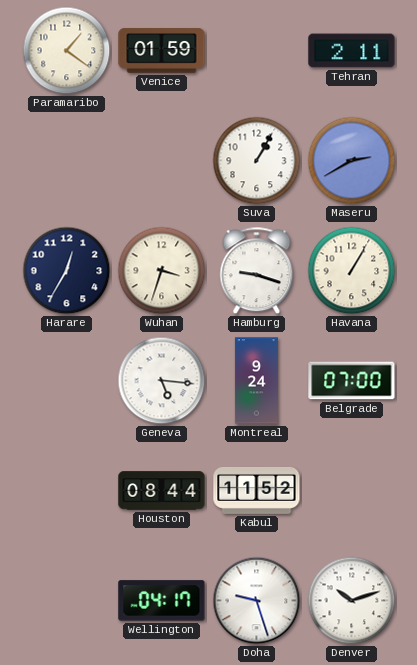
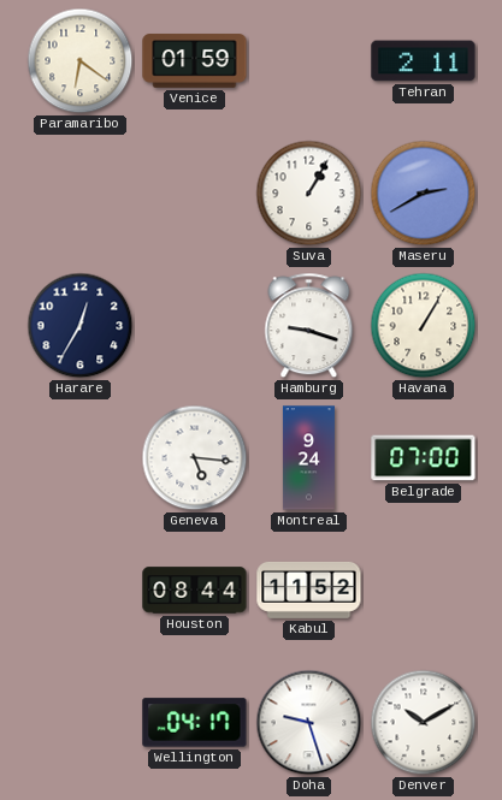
Paramaribo: 1:21 -> 6:21 (81, 61)
Wuhan: 3:33 -> none (162, 271)
Denver: 10:12 -> 10:10 (424, 723)
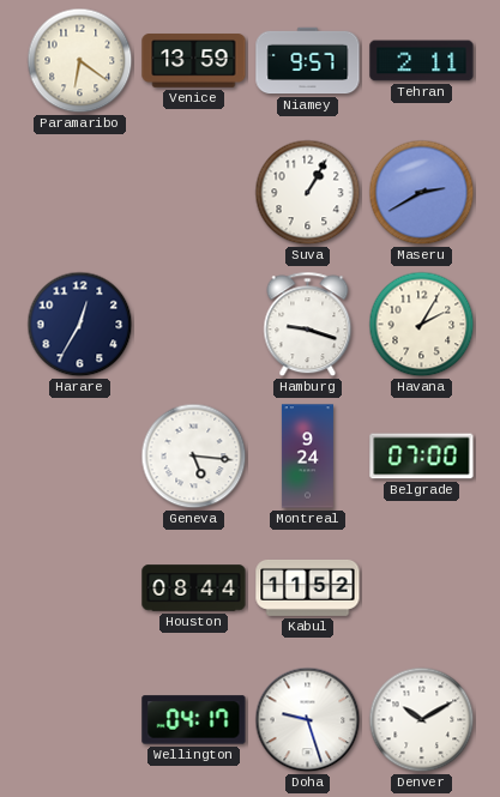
Venice: 01:59 -> 13:59 (194, 61)
Niamey: none -> 9:57 (308, 61)
Havana: 1:05 -> 2:05 (422, 325)
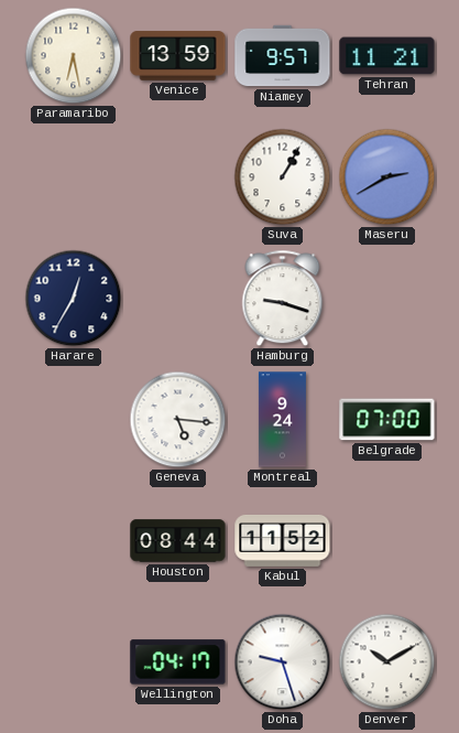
Paramaribo: 6:21 -> 6:28 (74, 56)
Tehran: 2:11 -> 11:21 (387, 56)
Havana: 2:05 -> none (422, 325)
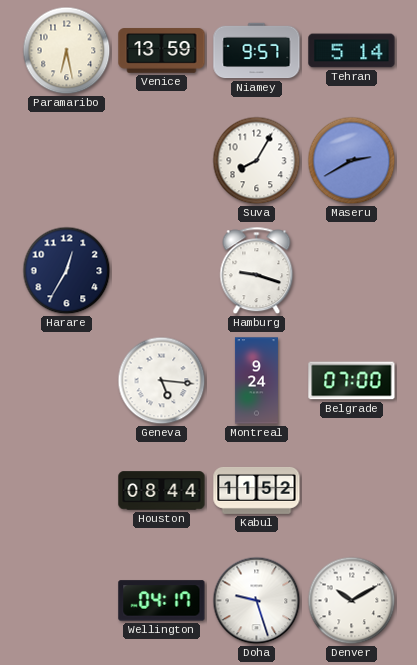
Tehran: 11:21 -> 5:14 (352, 51)
Suva: 1:05 -> 8:05 (257, 161)
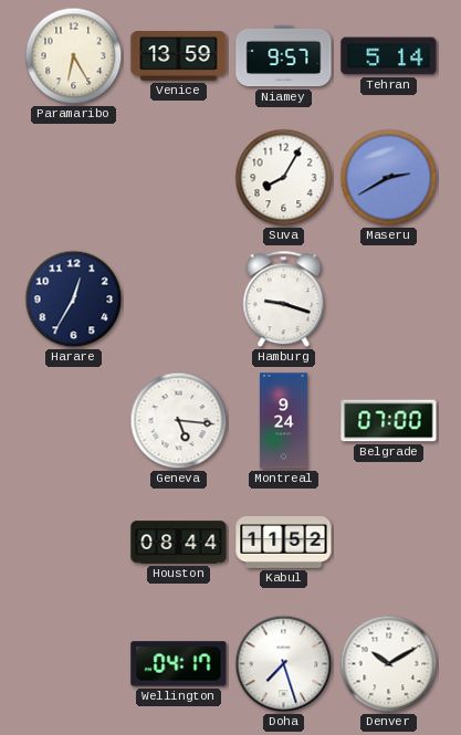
Paramaribo: 6:28 -> 6:25 (74, 56)
Doha: 9:27 -> 7:27 (284, 664)
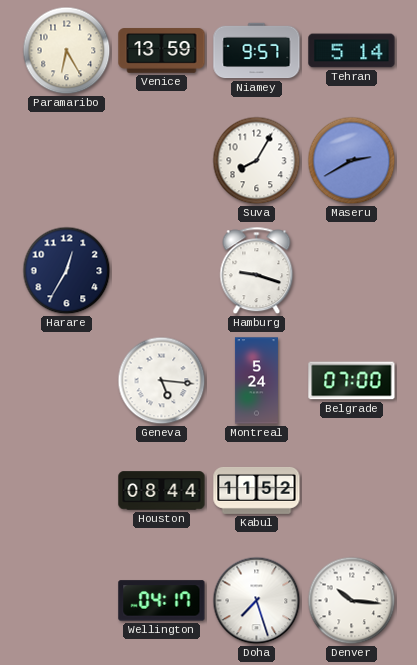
Montreal: 9:24 -> 5:24 (256, 381)
Denver: 10:10 -> 10:16 (352, 601)
